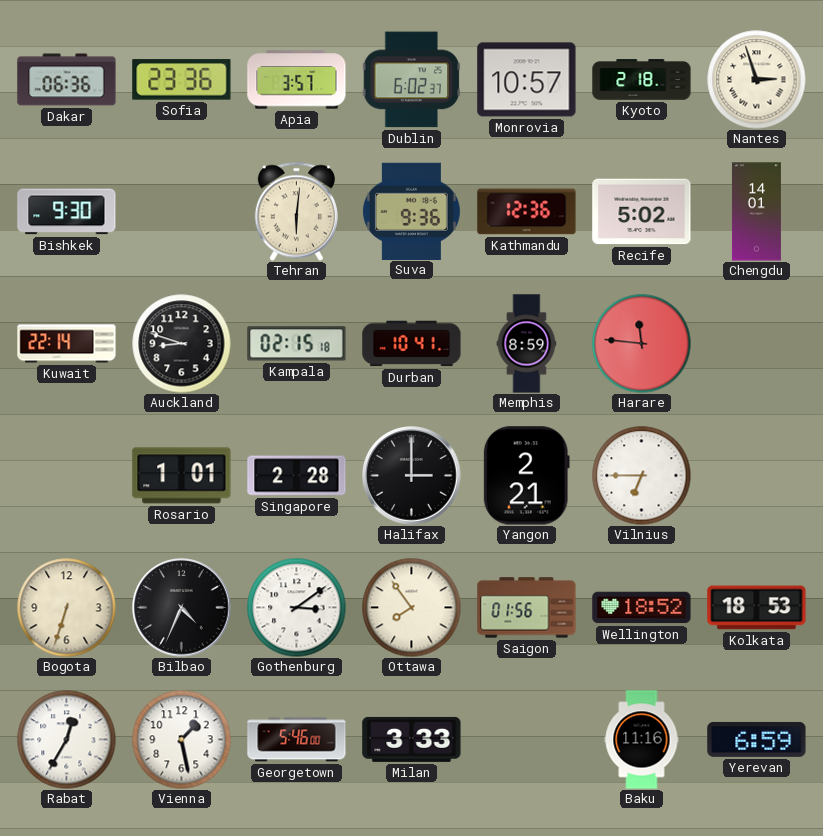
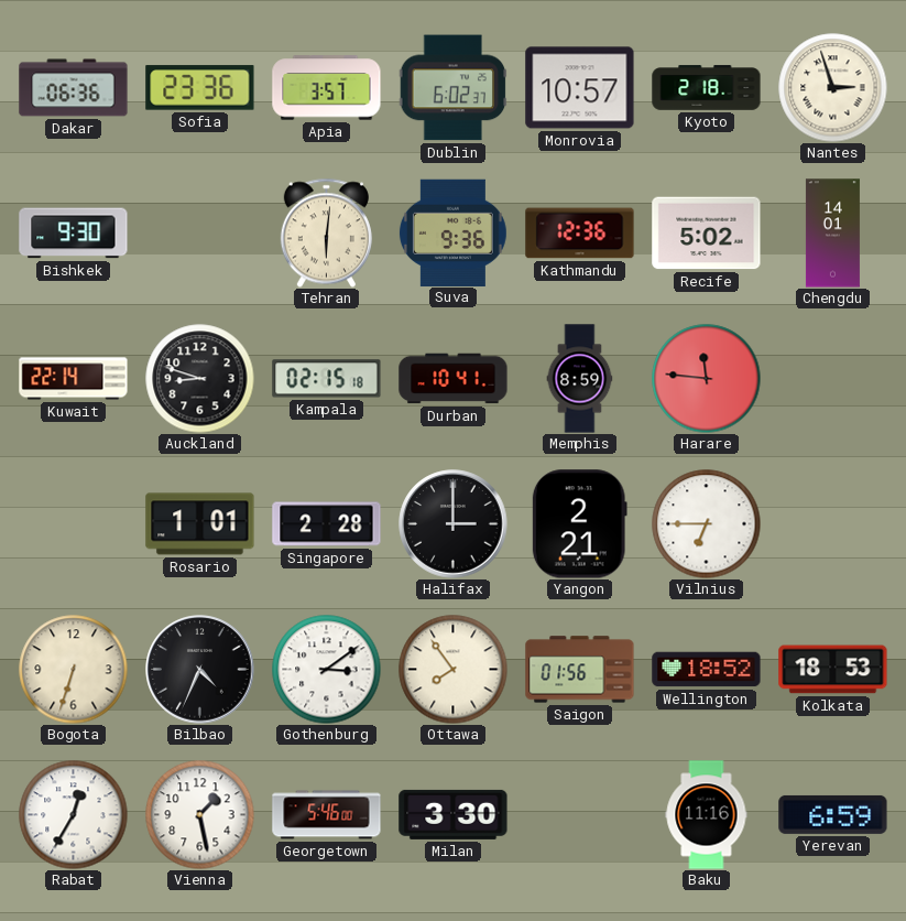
Milan: 3:33 -> 3:30 (454, 814)
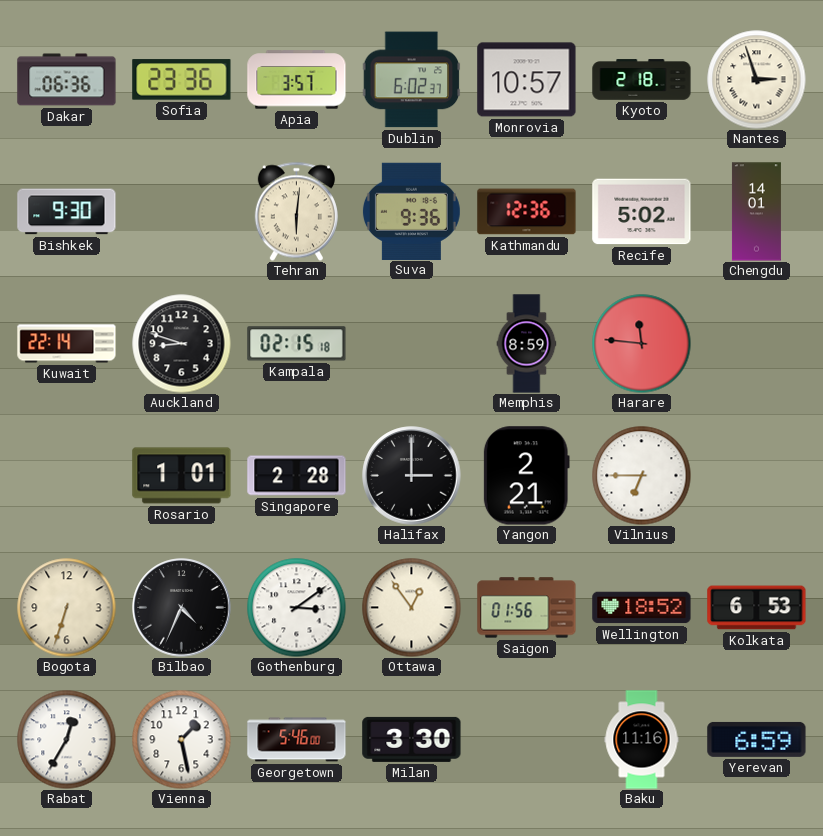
Durban: 10:41 -> none (454, 379)
Ottawa: 7:54 -> 12:54 (412, 608)
Kolkata: 18:53 -> 6:53 (757, 608)
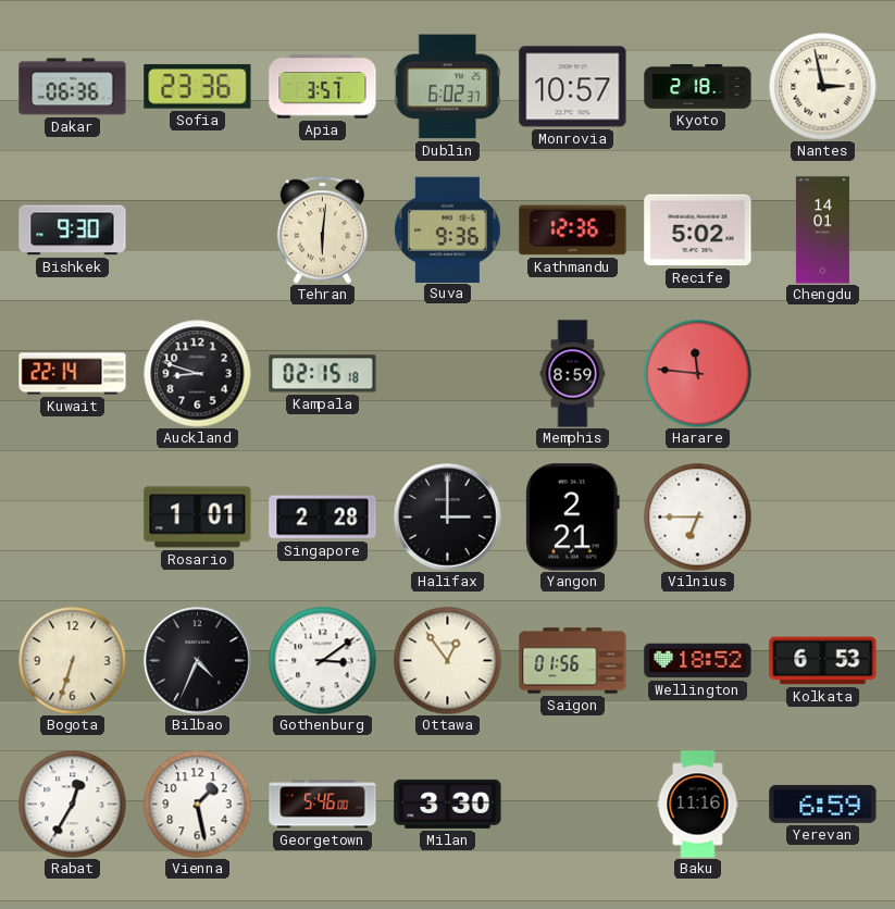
Nantes: 2:57 -> 2:58 (823, 87)
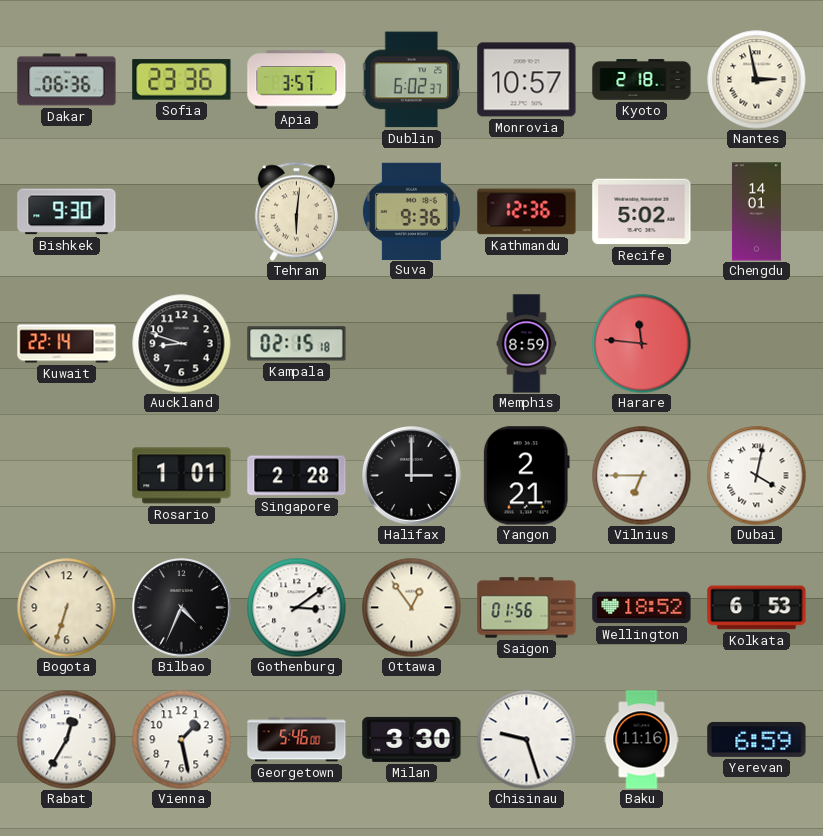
Dubai: none -> 4:02 (757, 476)
Chisinau: none -> 9:27 (527, 740)
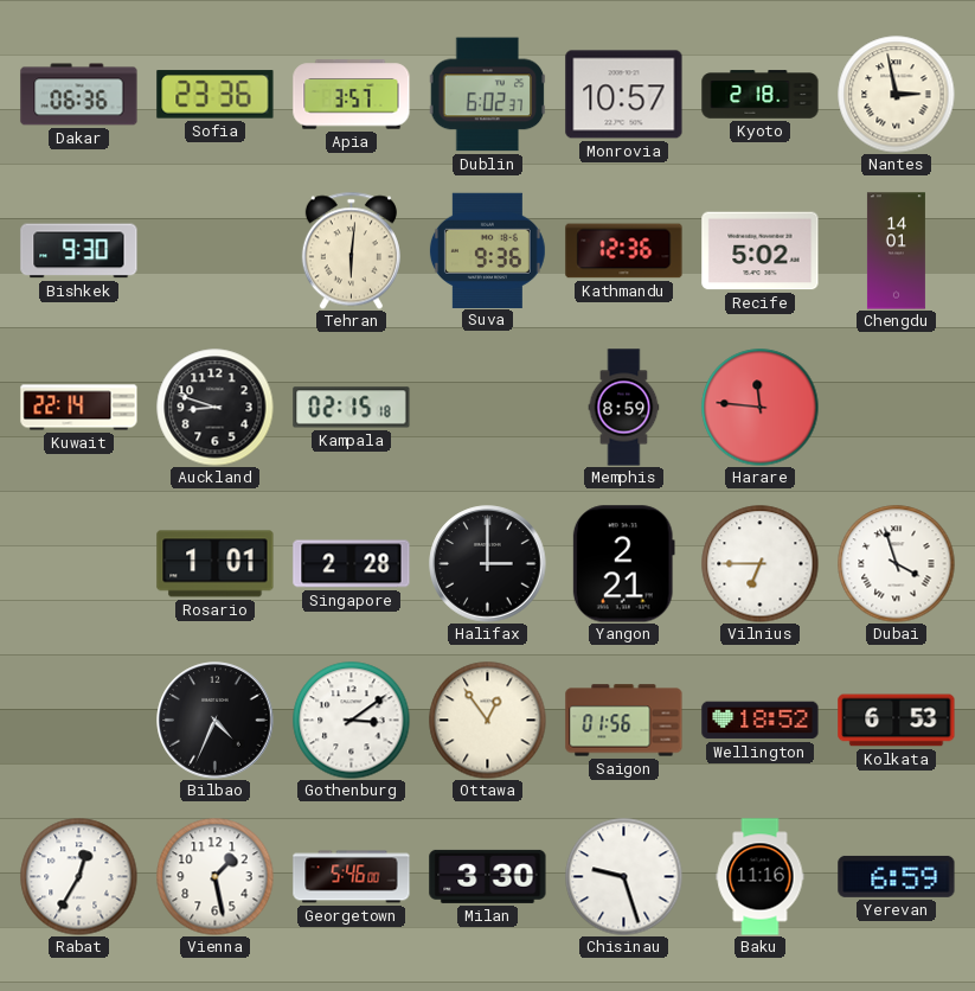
Dubai: 4:02 -> 3:57 (897, 564)
Bogota: 6:33 -> none (67, 608)
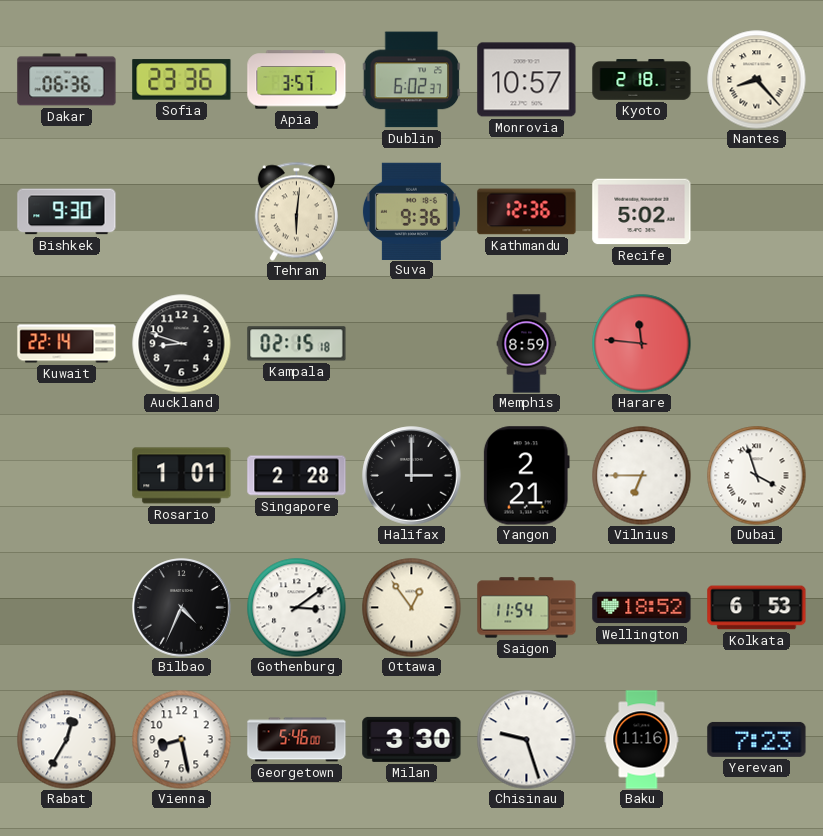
Nantes: 2:58 -> 8:23 (757, 80)
Chengdu: 14:01 -> none (896, 251)
Saigon: 01:56 -> 11:54 (527, 608)
Vienna: 1:28 -> 8:28 (182, 740)
Yerevan: 6:59 -> 7:23 (757, 739)
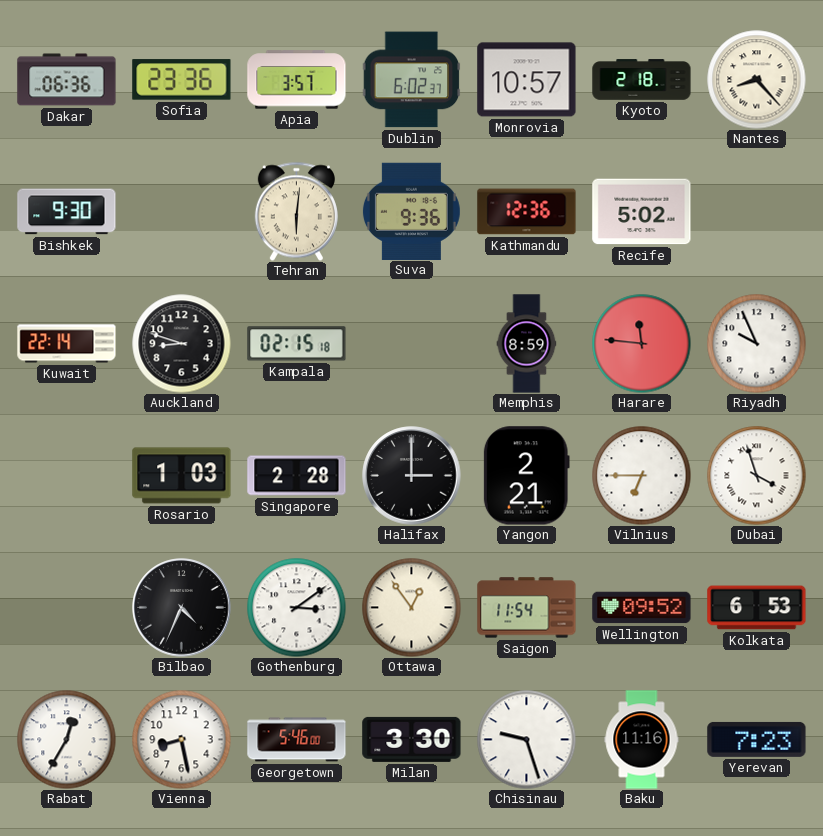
Riyadh: none -> 9:56 (757, 344)
Rosario: 1:01 -> 1:03 (182, 476)
Wellington: 18:52 -> 09:52 (642, 608)
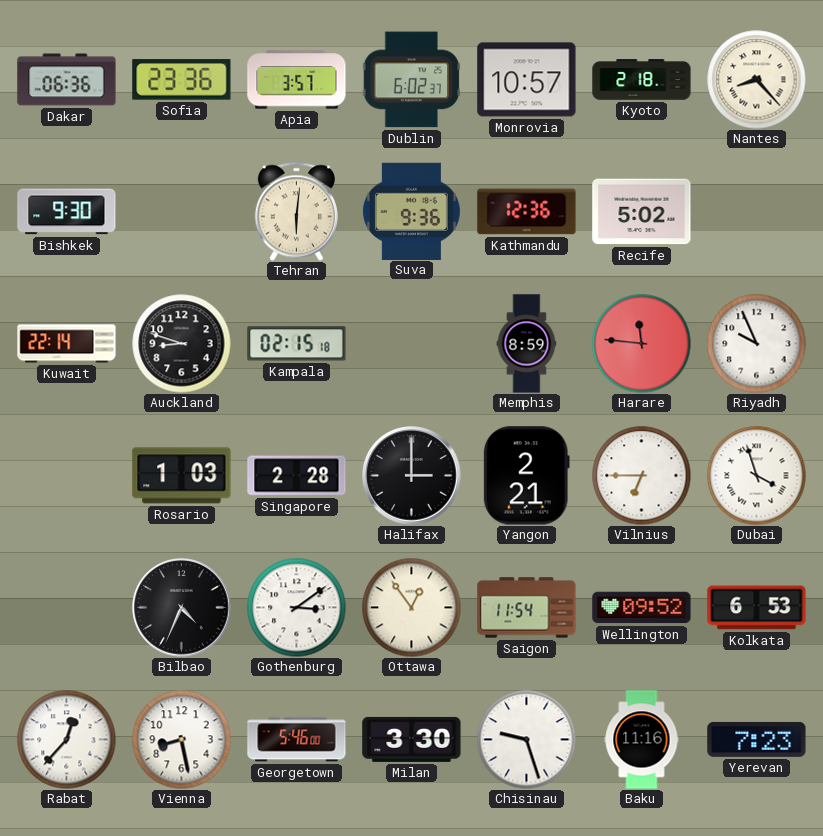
Rabat: 12:35 -> 12:37 (67, 740)
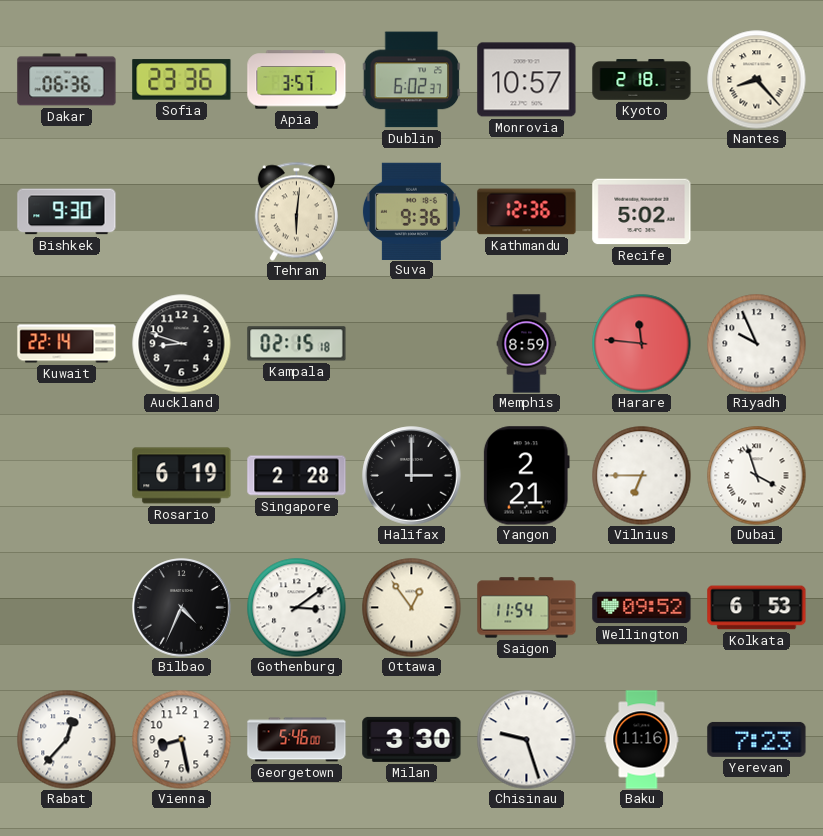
Rosario: 1:03 -> 6:19 (182, 476)
